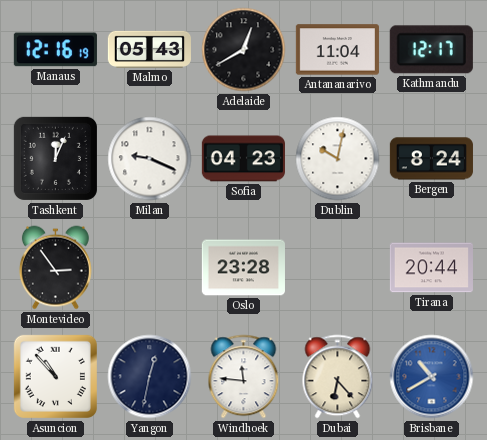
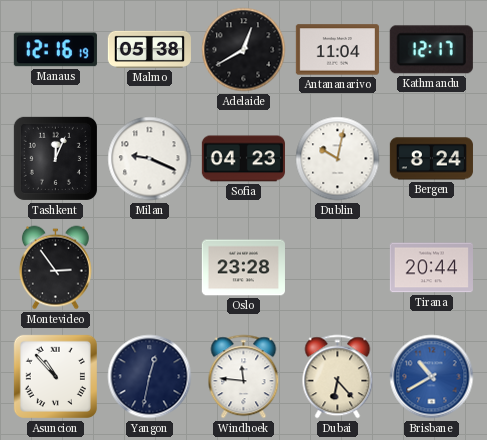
Malmo: 05:43 -> 05:38 (149, 49)
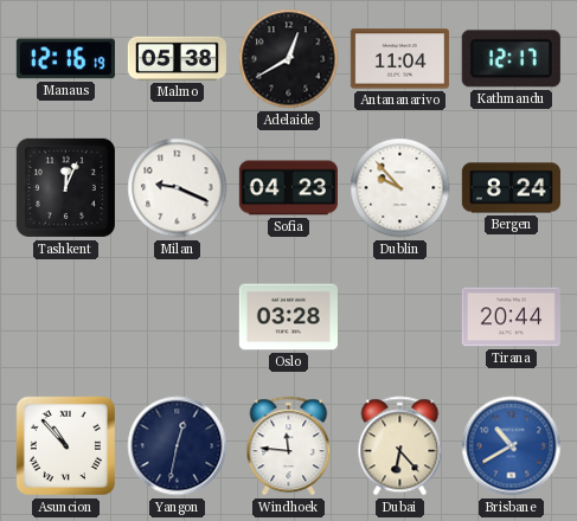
Dublin: 10:02 -> 9:53 (400, 188)
Montevideo: 2:54 -> none (55, 268)
Oslo: 23:28 -> 03:28 (288, 317)
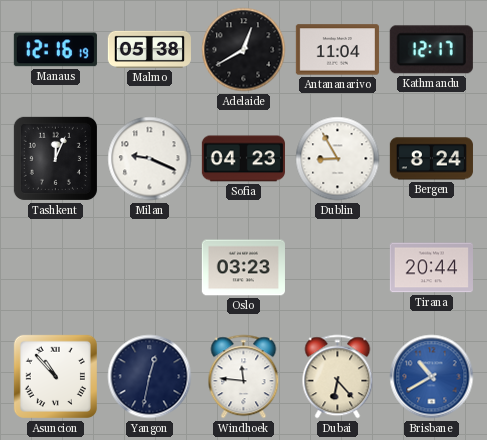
Dublin: 9:53 -> 8:55 (338, 159)
Oslo: 03:28 -> 03:23 (243, 268)
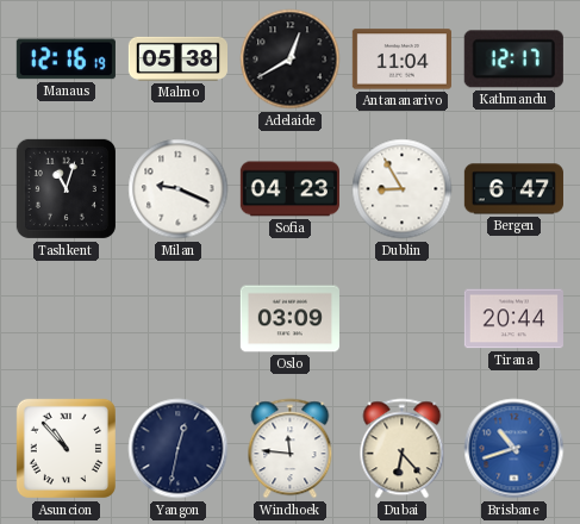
Tashkent: 12:04 -> 11:03 (66, 188)
Bergen: 8:24 -> 6:47 (513, 189)
Oslo: 03:23 -> 03:09 (289, 319)
Brisbane: 10:40 -> 10:42 (514, 449)
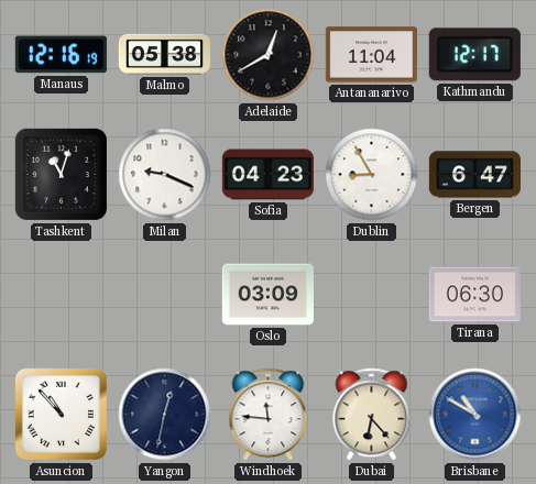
Tirana: 20:44 -> 06:30 (474, 295)
Brisbane: 10:42 -> 10:50 (475, 415)
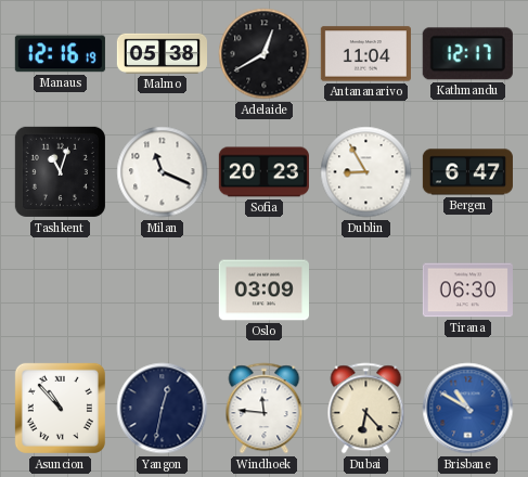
Milan: 9:19 -> 11:19 (163, 172)
Sofia: 04:23 -> 20:23 (263, 172)
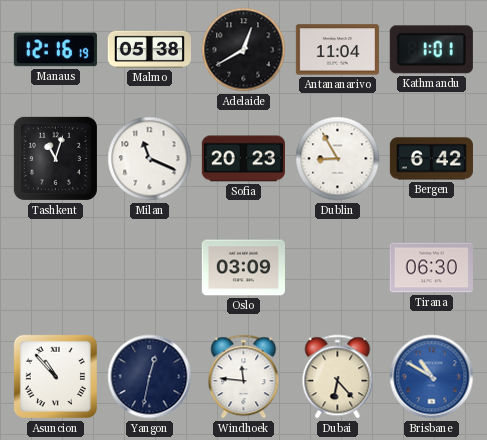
Kathmandu: 12:17 -> 1:01 (431, 50)
Bergen: 6:47 -> 6:42 (431, 159)
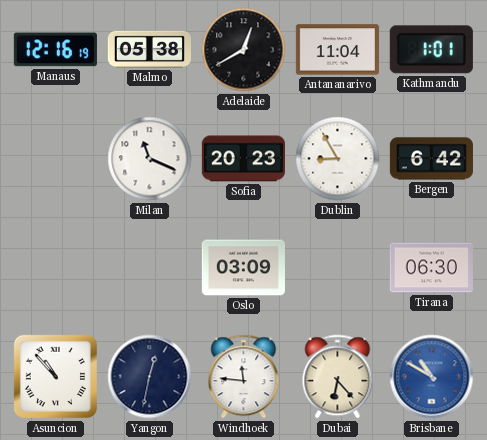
Tashkent: 11:03 -> none (55, 158)
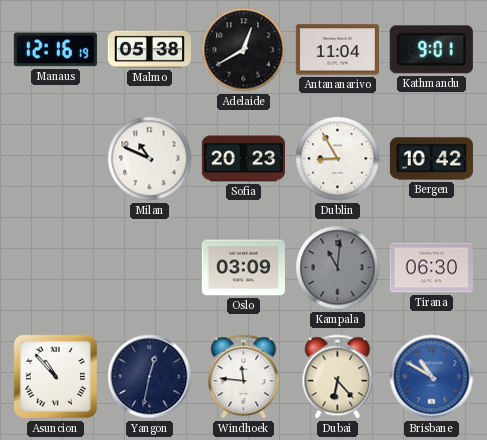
Kathmandu: 1:01 -> 9:01 (431, 50)
Milan: 11:19 -> 10:49 (150, 159)
Bergen: 6:42 -> 10:42 (431, 159)
Kampala: none -> 11:01 (338, 268)
